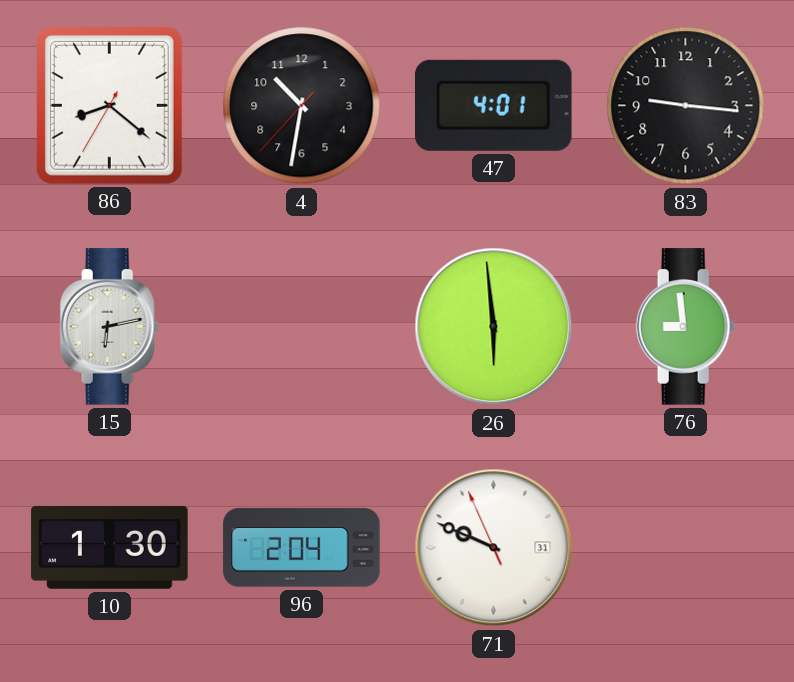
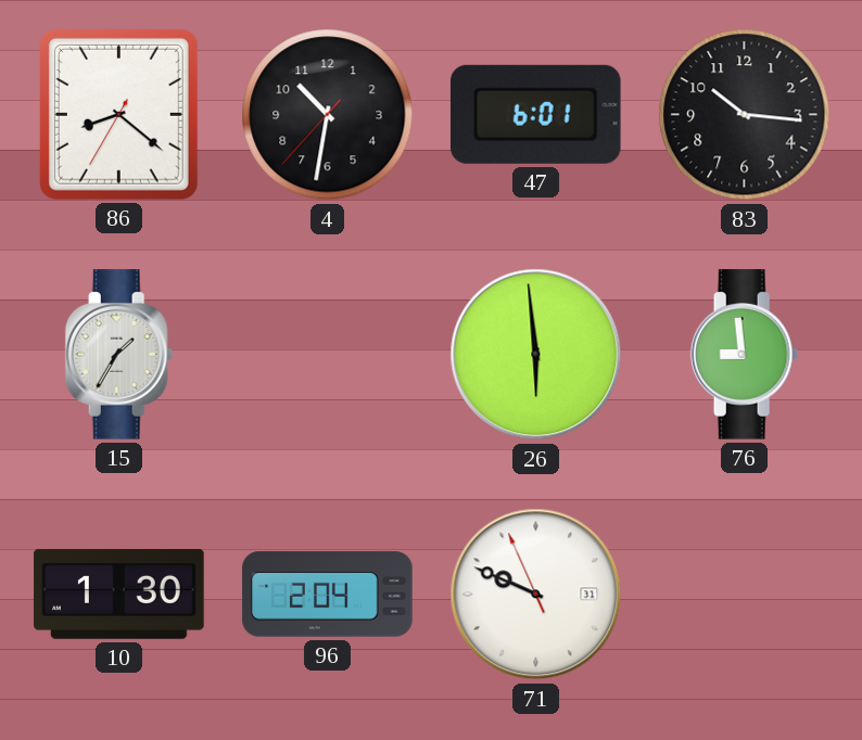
47: 4:01 -> 6:01 (536, 114)
83: 9:16 -> 10:16 (745, 115)
15: 6:13 -> 1:35 (119, 355)
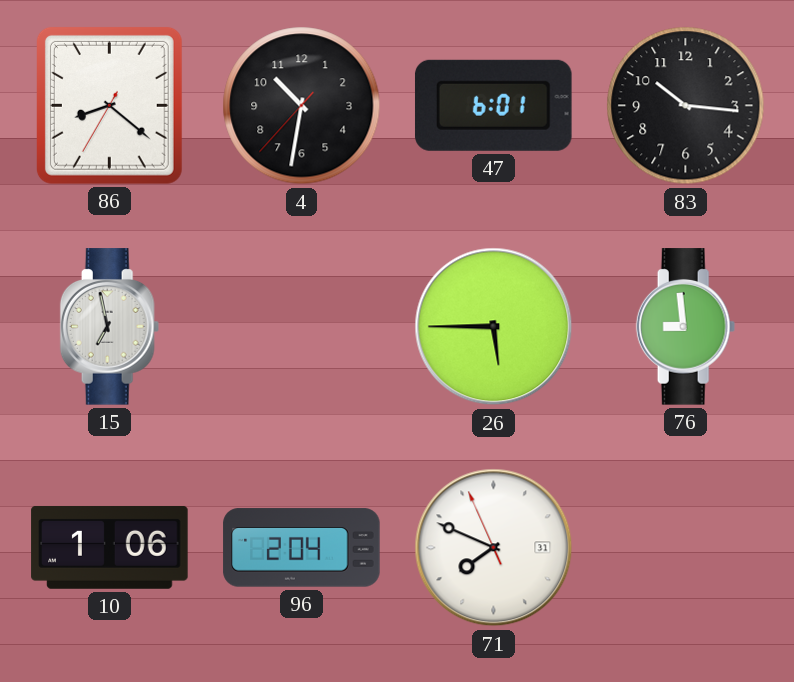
15: 1:35 -> 6:58 (110, 327)
26: 5:59 -> 5:45 (494, 327)
10: 1:30 -> 1:06 (110, 547)
71: 9:48 -> 7:48 (494, 548)
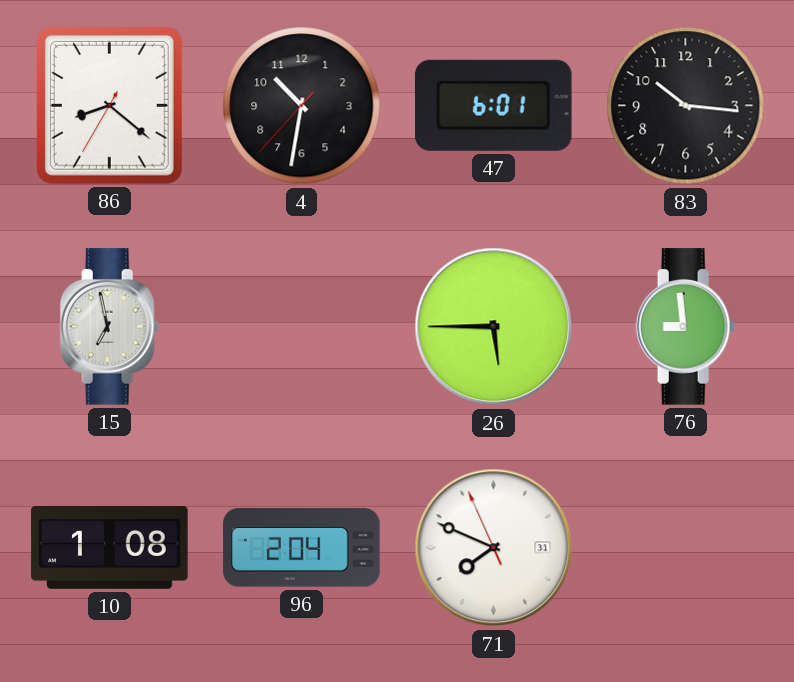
10: 1:06 -> 1:08 (110, 547)
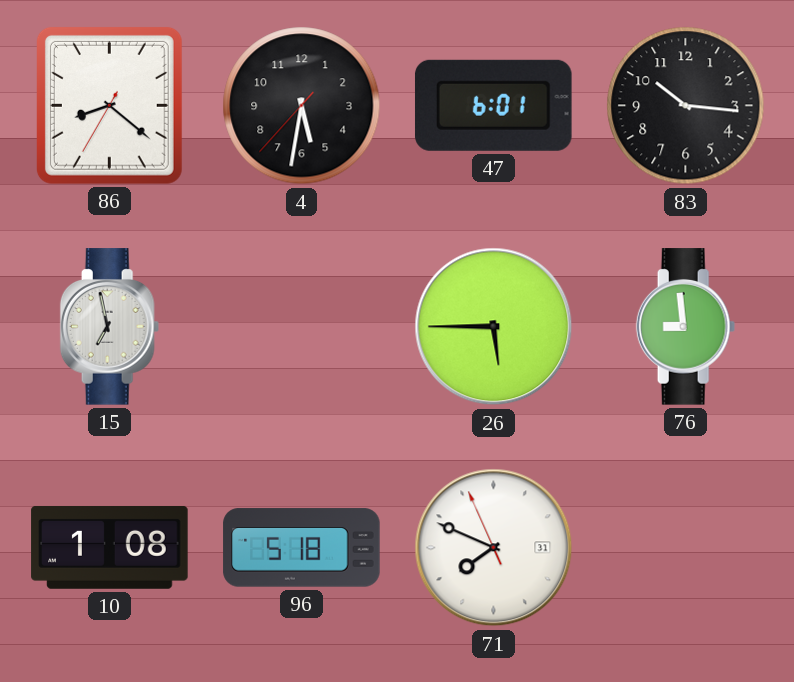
4: 10:31 -> 5:31 (302, 106)
96: 2:04 -> 5:18 (302, 548)
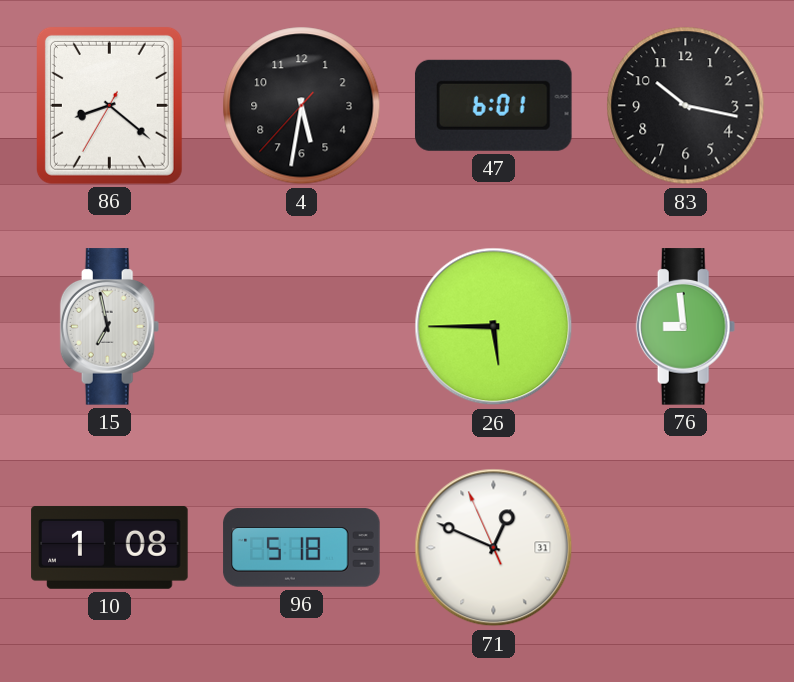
83: 10:16 -> 10:17 (686, 106)
71: 7:48 -> 12:48 (494, 548)
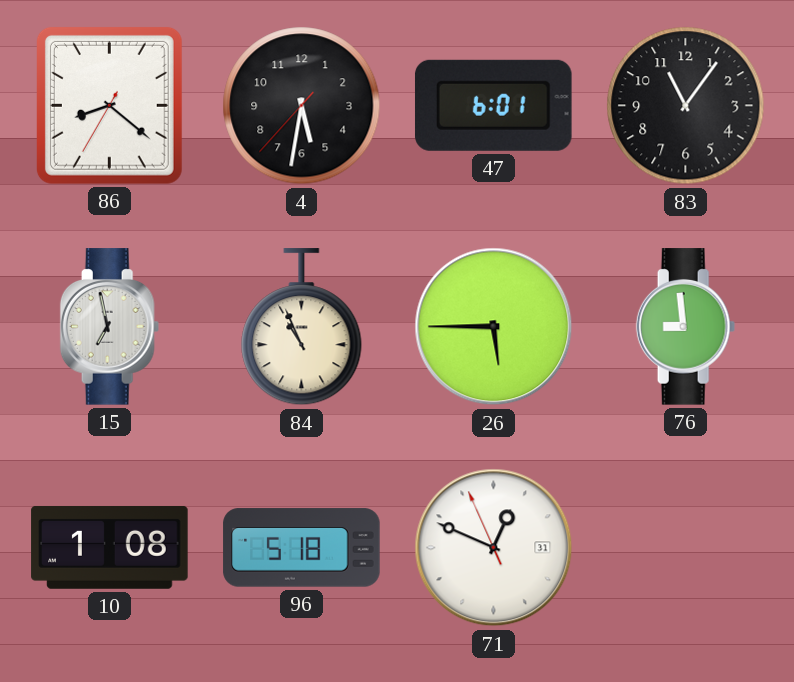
83: 10:17 -> 11:06 (686, 106)
84: none -> 10:56 (302, 327)
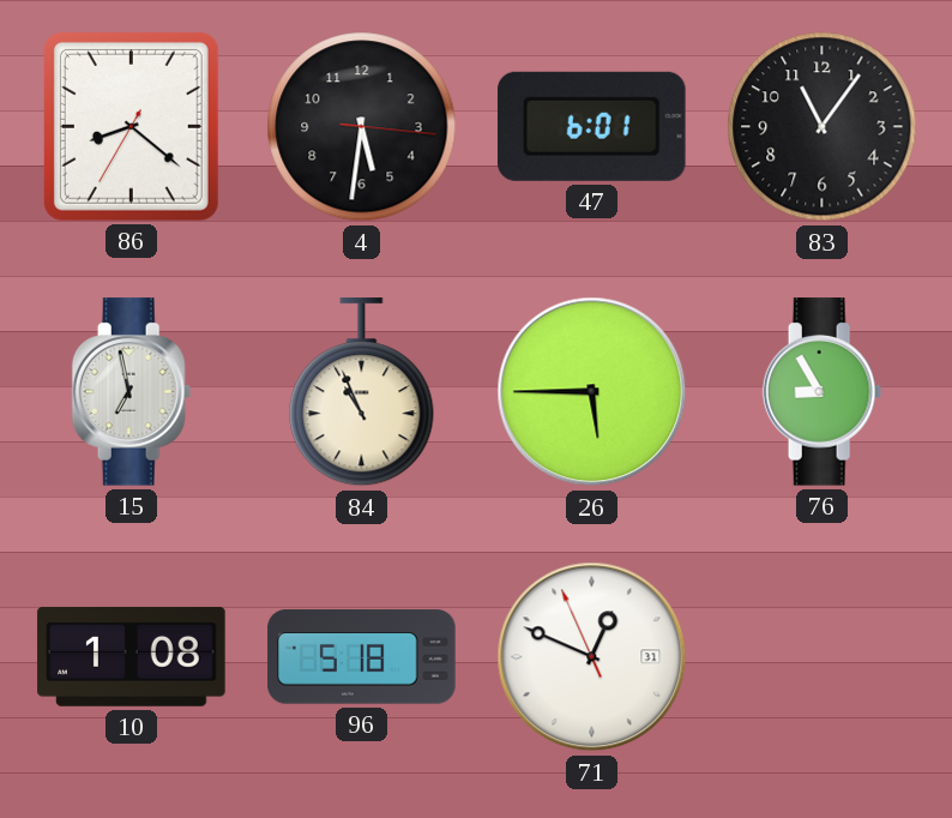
4: 5:31:37 -> 5:31:16 (362, 127)
76: 8:59 -> 8:55 (823, 392)
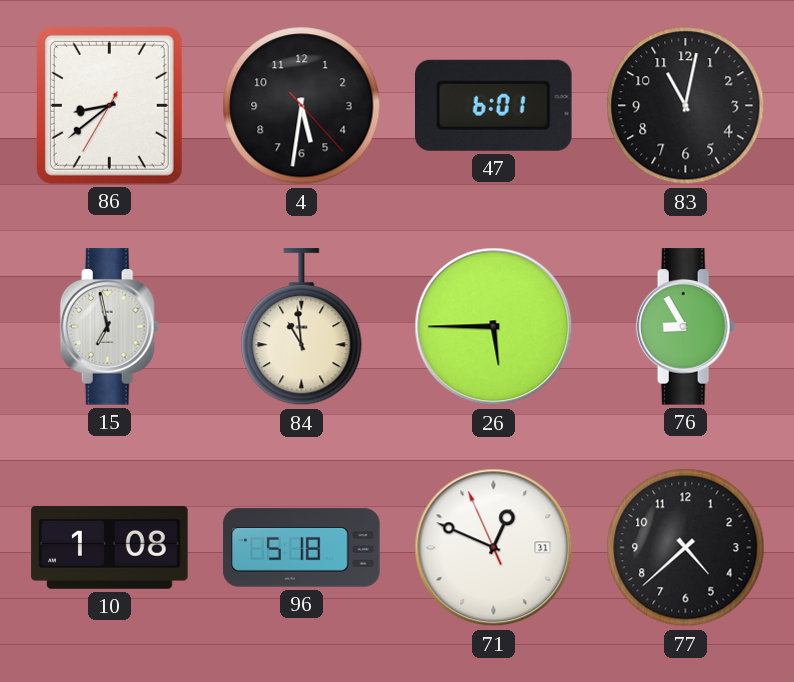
86: 8:21 -> 8:38 (109, 105)
4: 5:31:16 -> 5:31:23 (302, 106)
83: 11:06 -> 11:02 (686, 106)
84: 10:56 -> 10:59 (302, 327)
77: none -> 4:38 (686, 548)
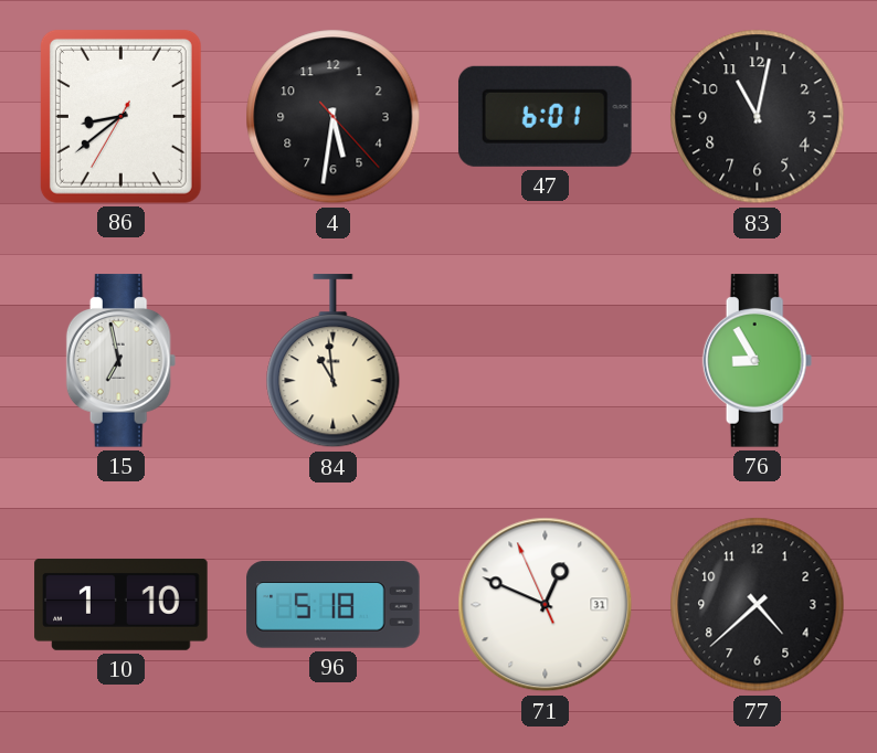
26: 5:45 -> none (494, 327)
10: 1:08 -> 1:10 (121, 604)
